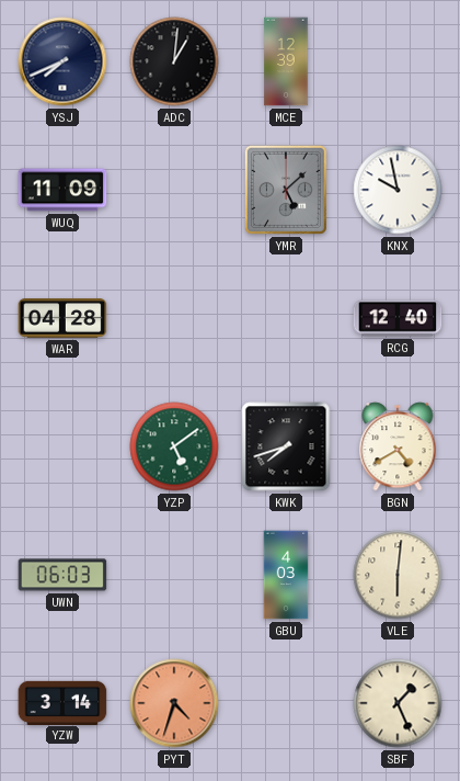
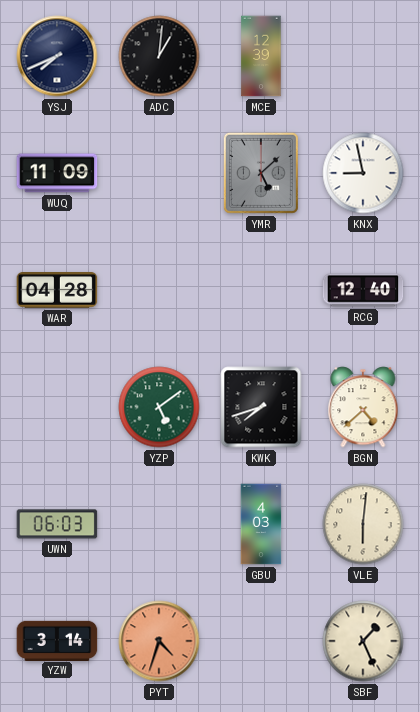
KNX: 9:58 -> 8:58 (363, 173)
BGN: 4:40 -> 4:38 (363, 407)
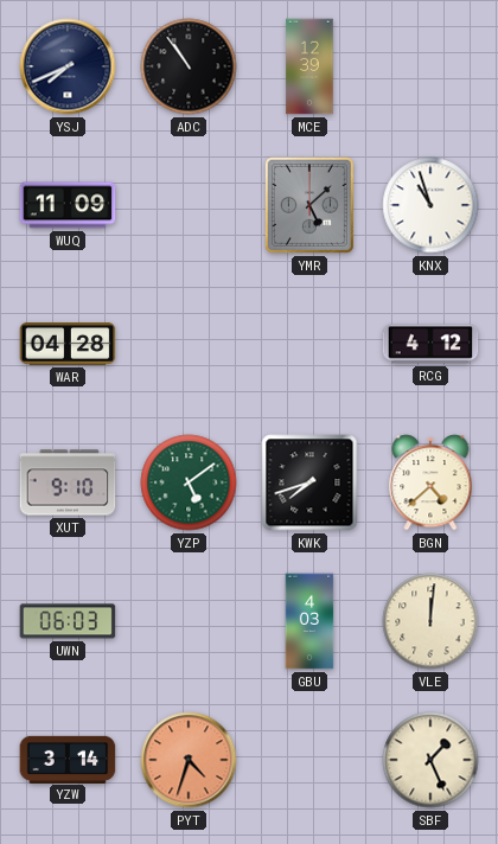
ADC: 1:01 -> 10:54 (189, 66)
KNX: 8:58 -> 10:57 (430, 205)
RCG: 12:40 -> 4:12 (430, 344)
XUT: none -> 9:10 (68, 482)
VLE: 6:01 -> 12:01 (430, 621)
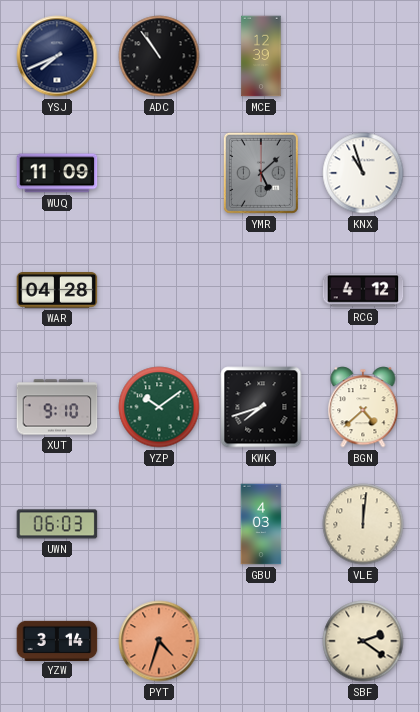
YZP: 5:09 -> 10:09 (159, 407)
SBF: 1:26 -> 2:21 (363, 641)
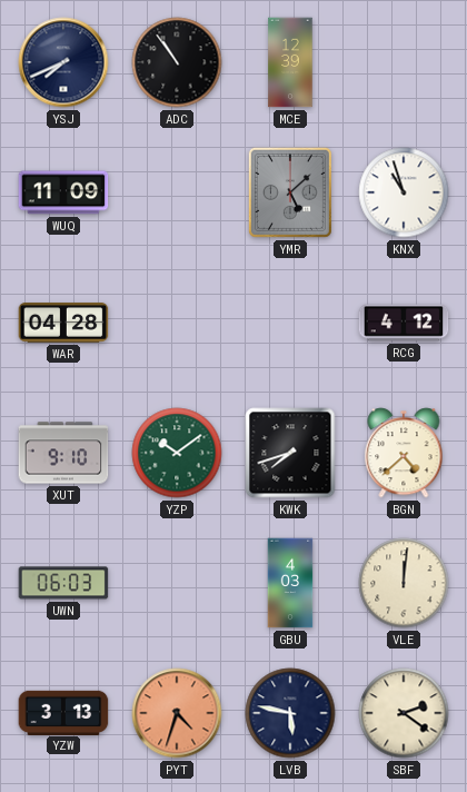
YZW: 3:14 -> 3:13 (63, 712)
LVB: none -> 5:47 (290, 713)
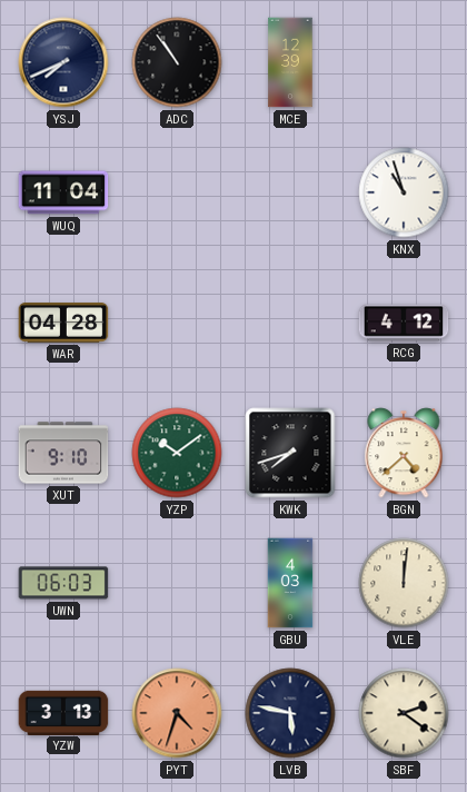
WUQ: 11:09 -> 11:04 (63, 192)
YMR: 5:08 -> none (290, 192)
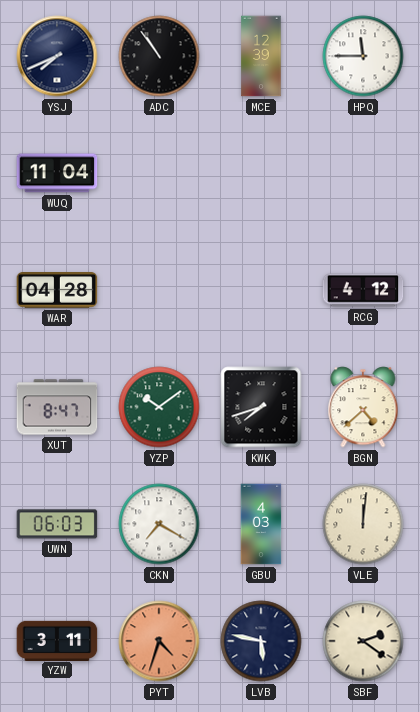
HPQ: none -> 11:45 (363, 56)
KNX: 10:57 -> none (404, 192)
XUT: 9:10 -> 8:47 (57, 407)
CKN: none -> 7:20 (159, 524)
YZW: 3:13 -> 3:11 (57, 640)
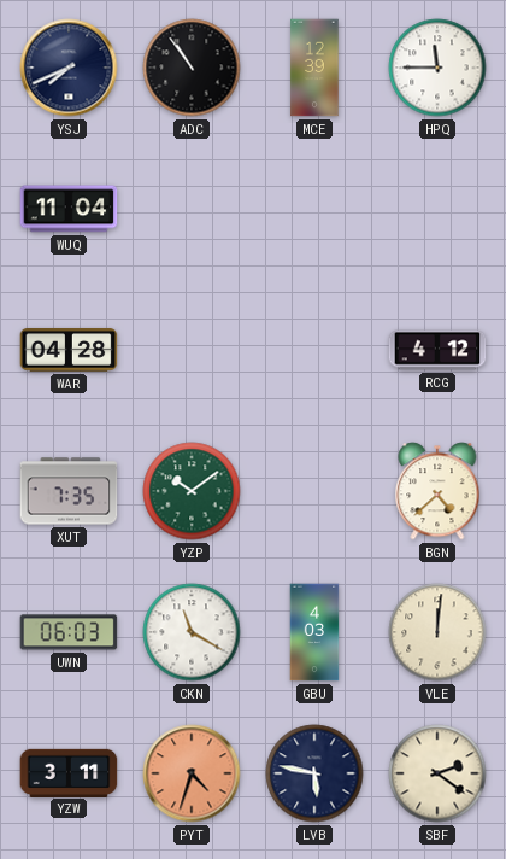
XUT: 8:47 -> 7:35 (69, 491)
KWK: 7:42 -> none (261, 407)
CKN: 7:20 -> 11:20 (192, 632)
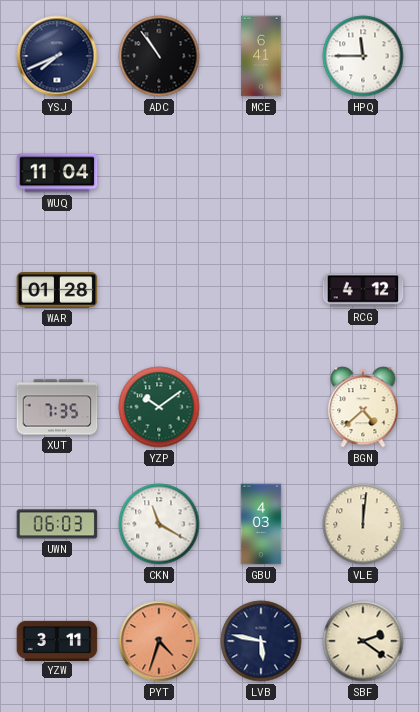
MCE: 12:39 -> 6:41 (261, 56)
WAR: 04:28 -> 01:28 (57, 291)
